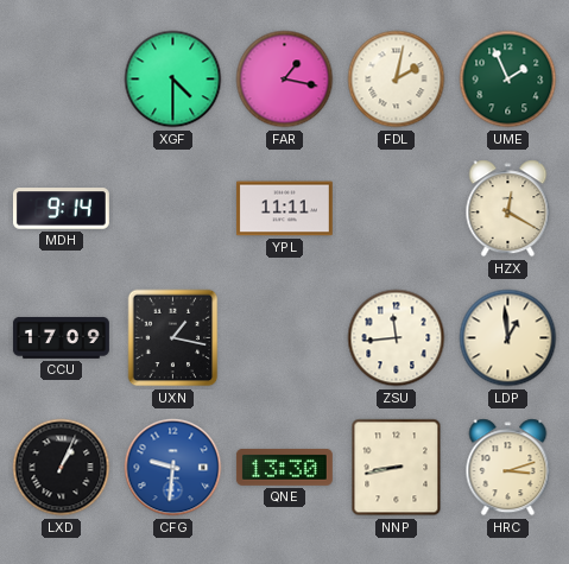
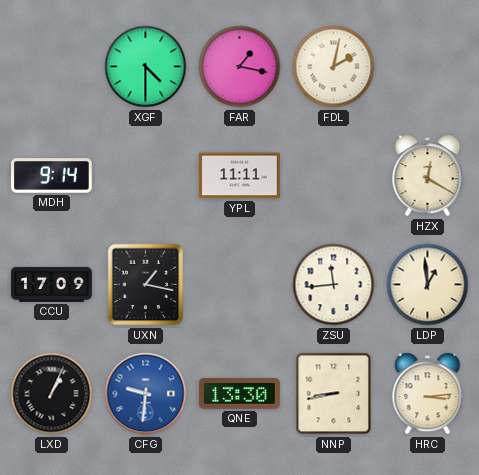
UME: 1:56 -> none (508, 80)
HRC: 3:12 -> 3:14 (428, 394)
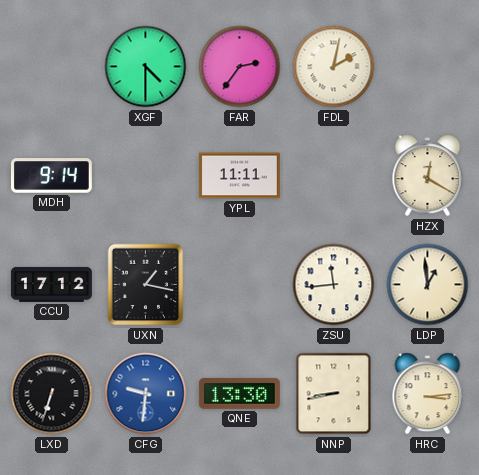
FAR: 1:17 -> 2:36 (240, 67)
CCU: 17:09 -> 17:12 (51, 284)
LXD: 1:04 -> 6:33 (52, 394)
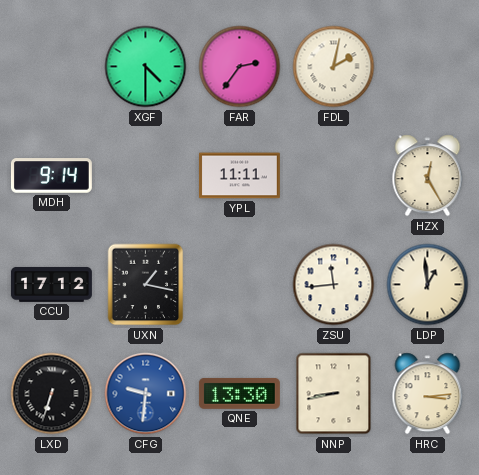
HZX: 12:20 -> 12:25 (428, 176)
